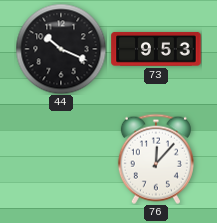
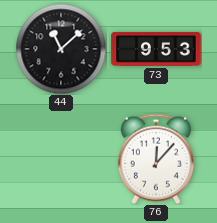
44: 10:19 -> 11:08 (61, 49)
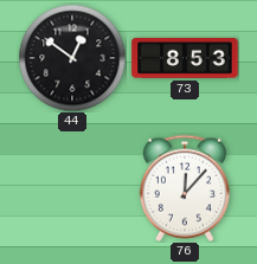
44: 11:08 -> 12:51 (72, 58)
73: 9:53 -> 8:53 (185, 58)
